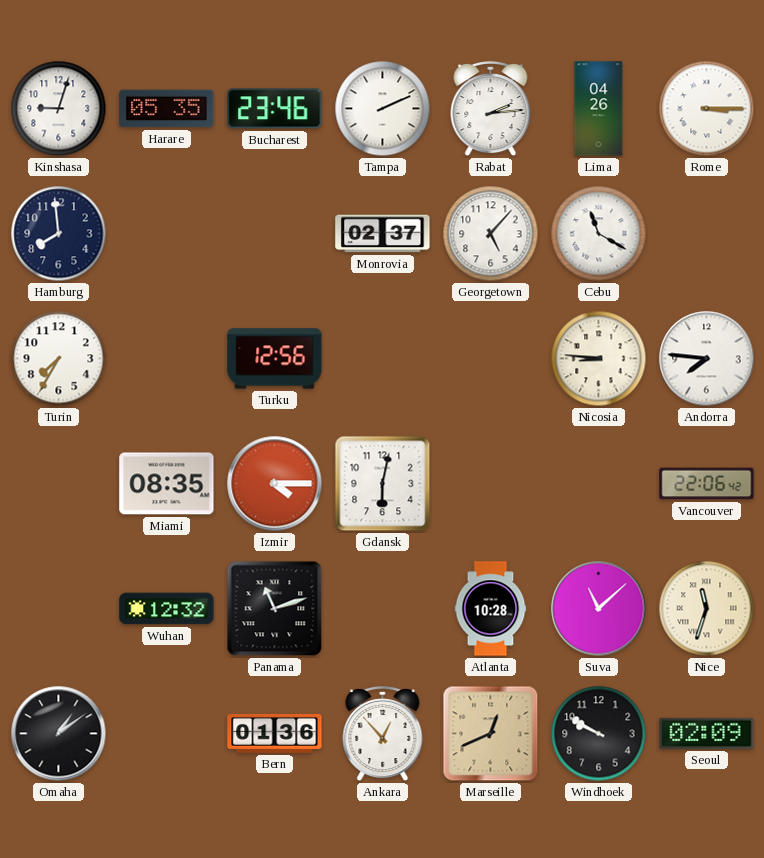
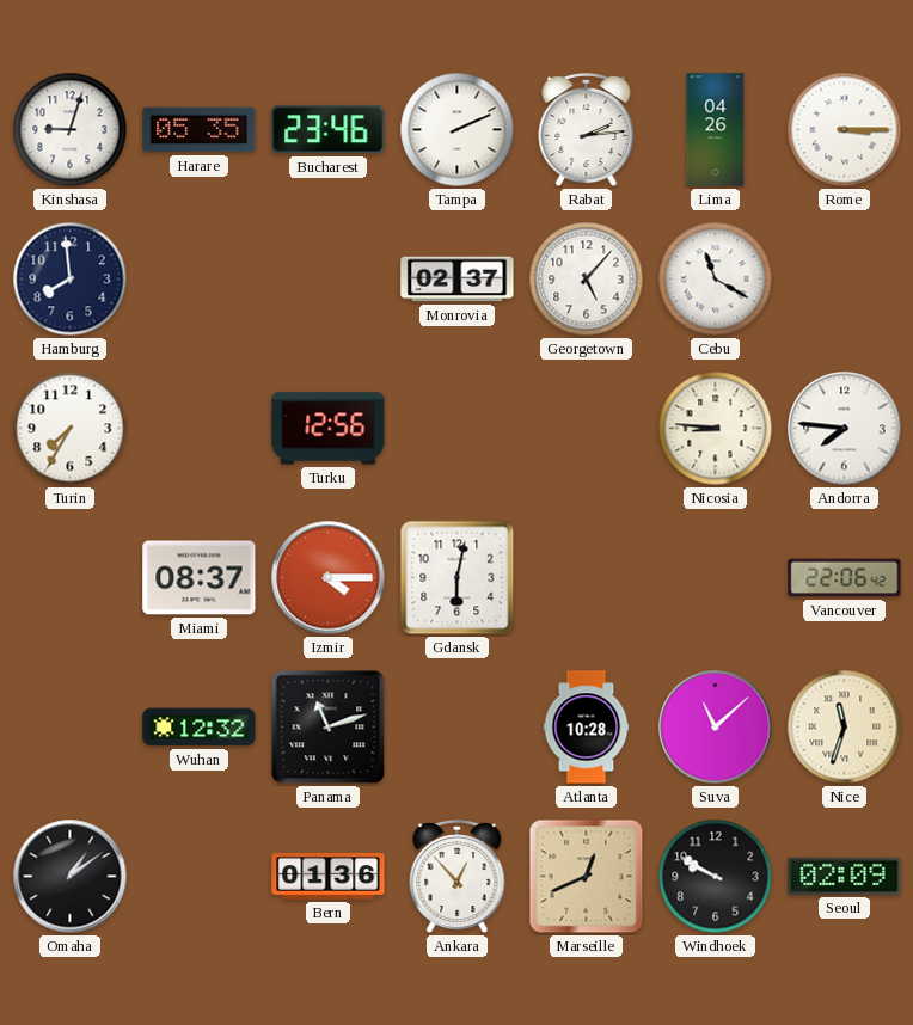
Miami: 08:35 -> 08:37 (200, 578)
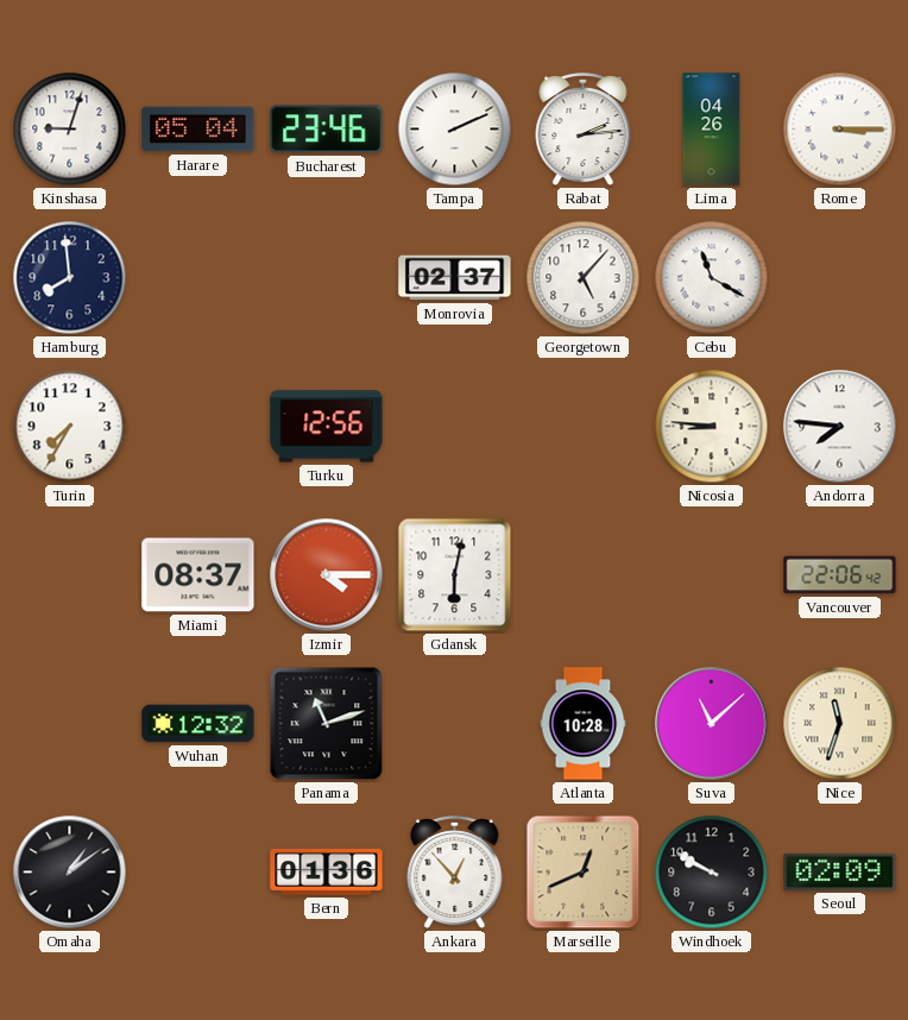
Harare: 05:35 -> 05:04 (198, 130)
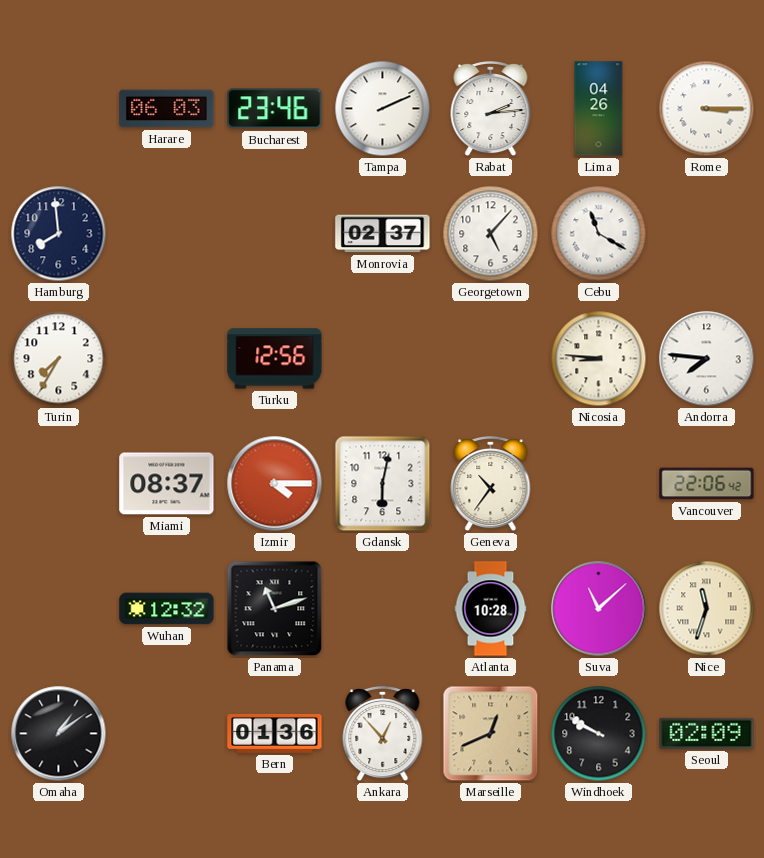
Kinshasa: 9:03 -> none (70, 130)
Harare: 05:04 -> 06:03 (167, 109)
Geneva: none -> 10:36 (491, 485)
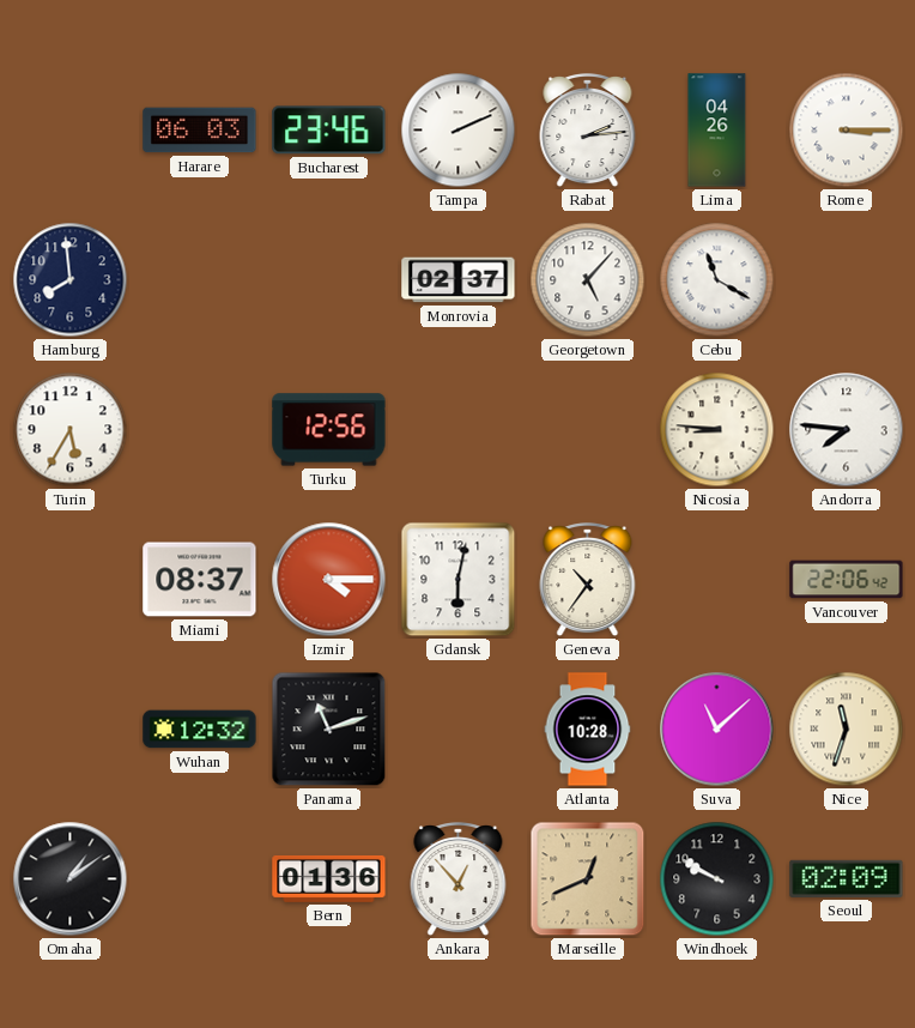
Turin: 7:35 -> 5:35 (71, 430)
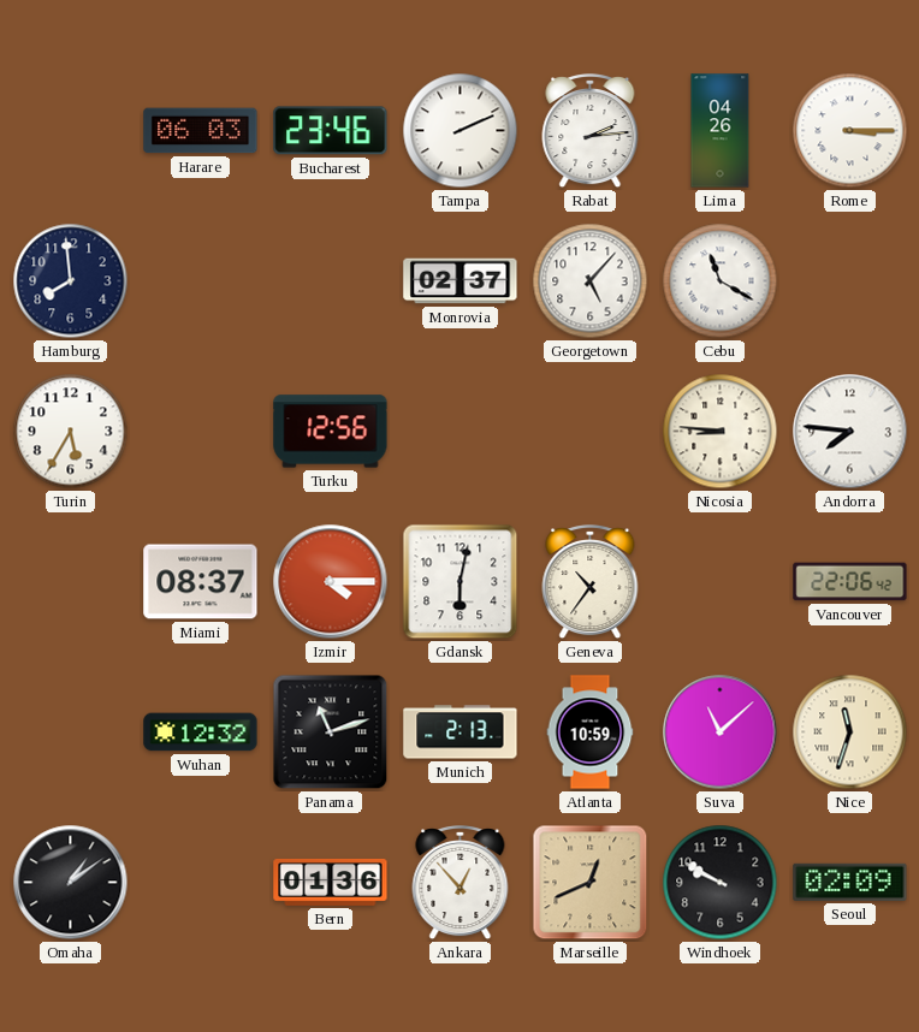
Munich: none -> 2:13 (461, 733)
Atlanta: 10:28 -> 10:59 (591, 733)
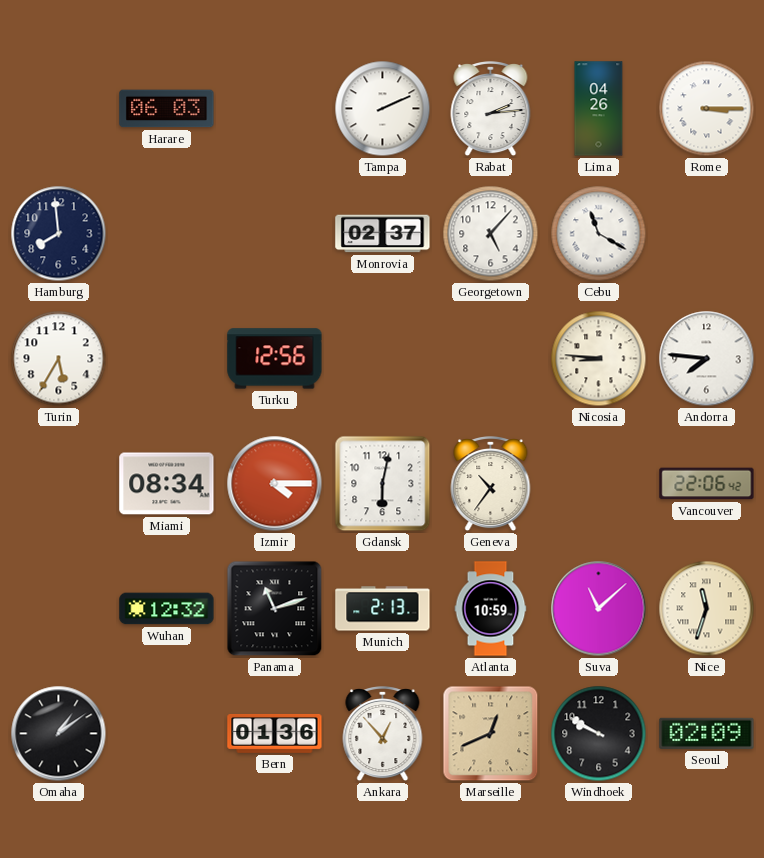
Bucharest: 23:46 -> none (331, 131)
Miami: 08:37 -> 08:34 (167, 484)
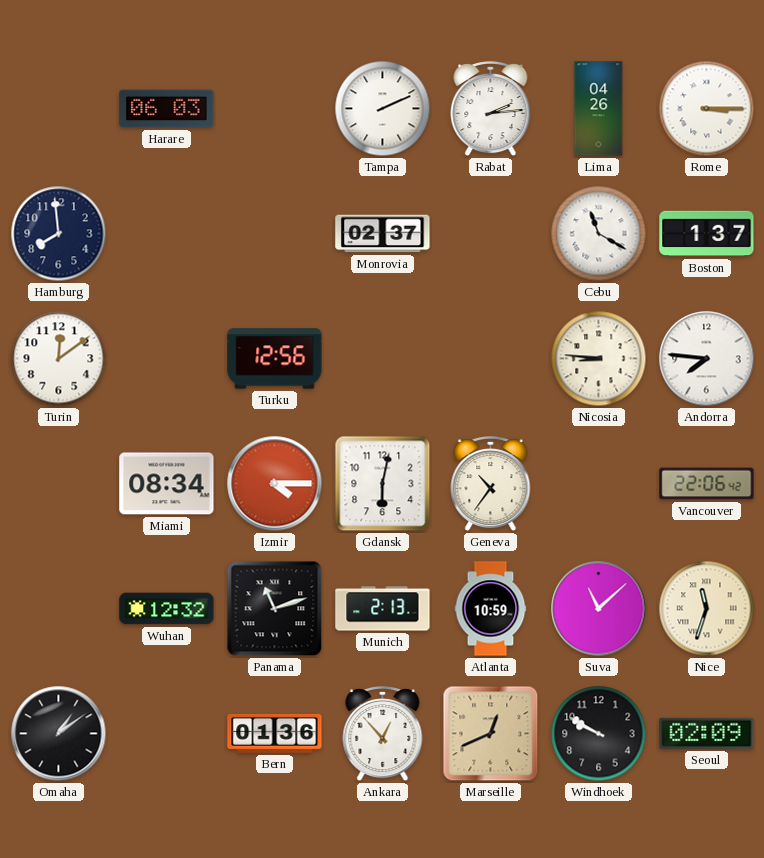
Georgetown: 5:07 -> none (491, 234)
Boston: none -> 1:37 (707, 234)
Turin: 5:35 -> 12:09 (59, 359)
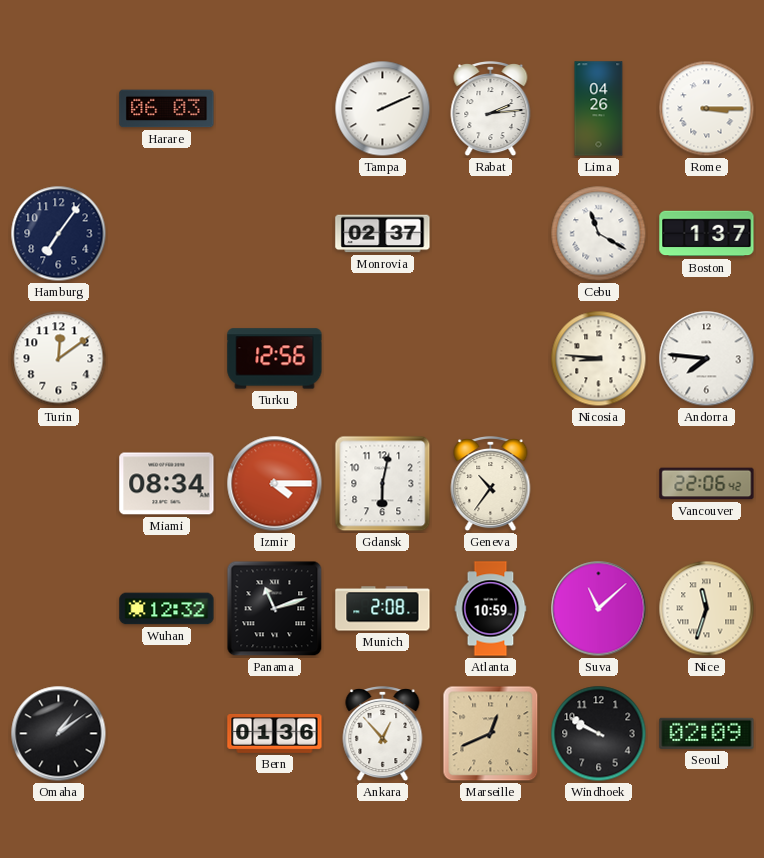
Hamburg: 7:59 -> 7:06 (59, 234)
Munich: 2:13 -> 2:08 (383, 609)
